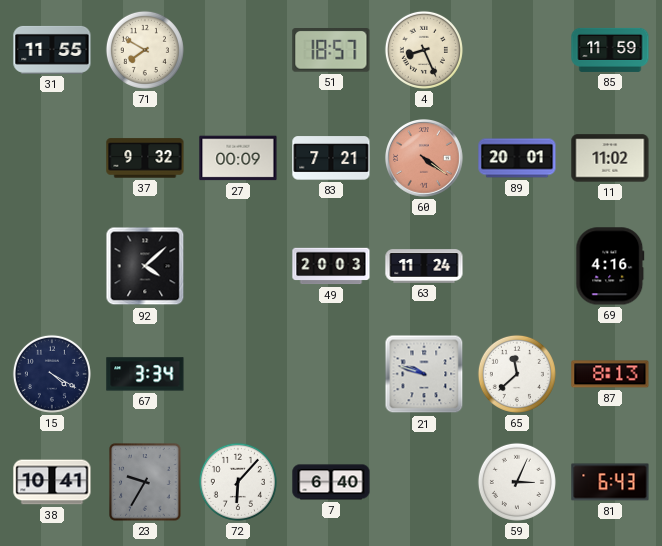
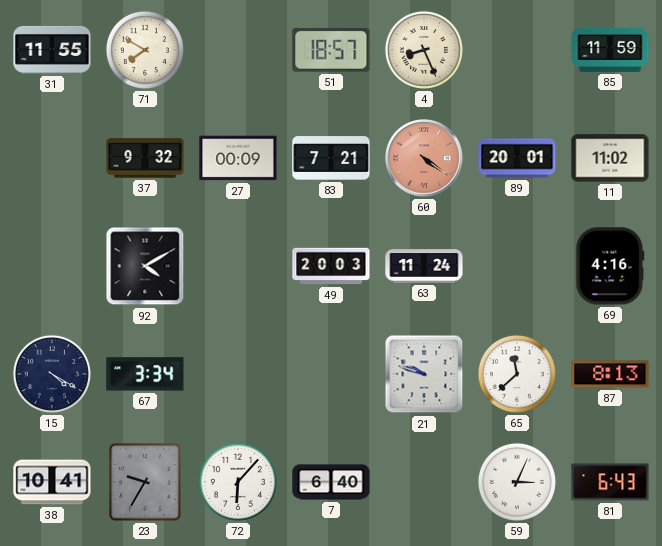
92: 4:08 -> 4:10 (145, 266)
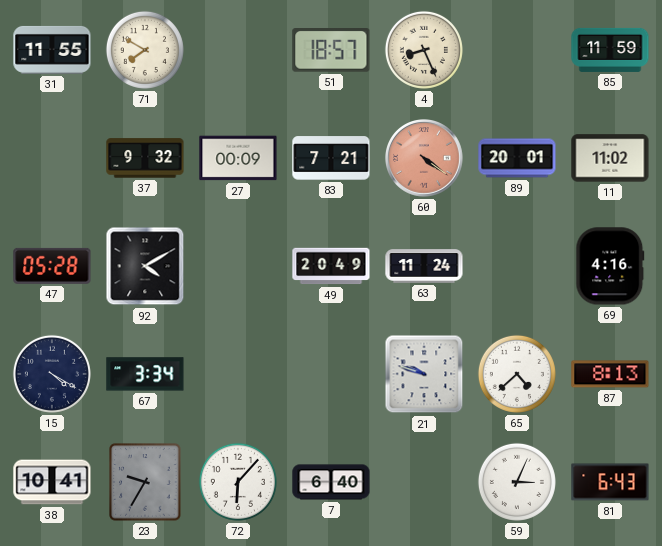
47: none -> 05:28 (52, 266)
49: 20:03 -> 20:49 (331, 266)
65: 11:38 -> 4:38 (517, 374)
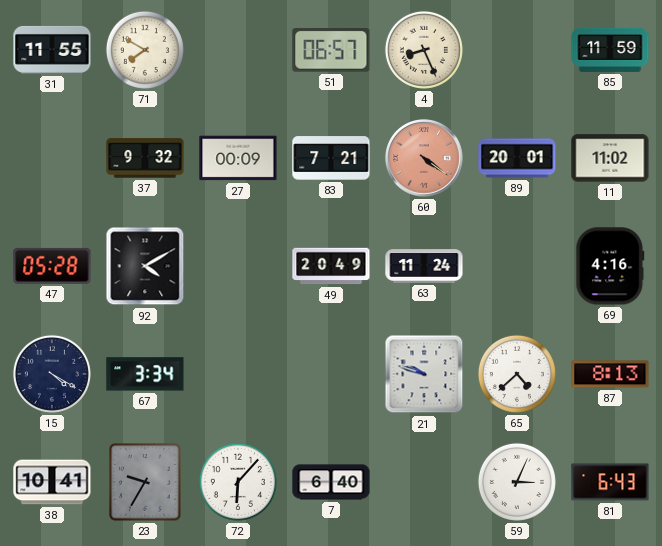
51: 18:57 -> 06:57 (331, 50)
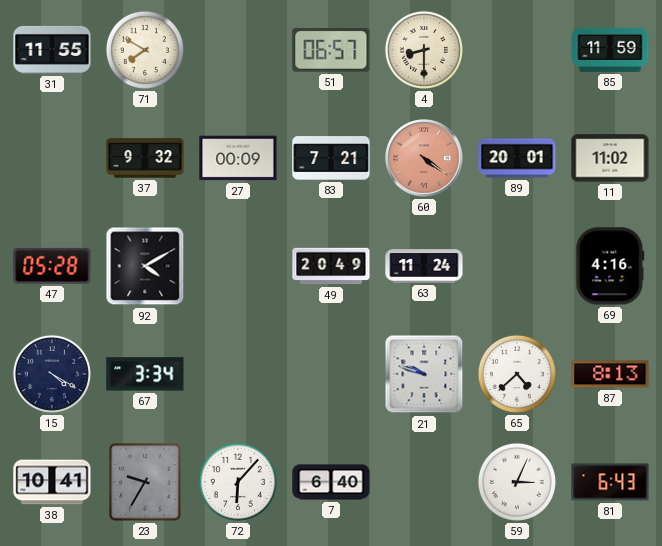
4: 8:26 -> 8:30 (424, 50)
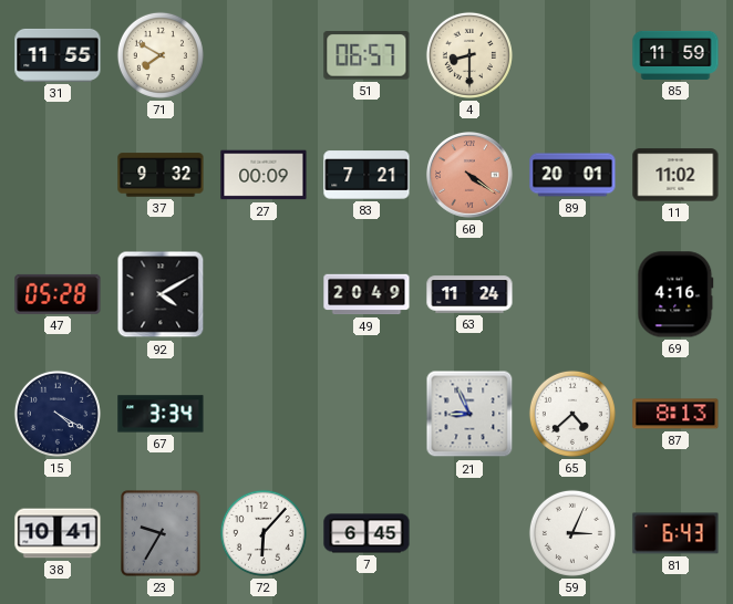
21: 9:48 -> 8:56 (469, 414)
7: 6:40 -> 6:45 (366, 533)
